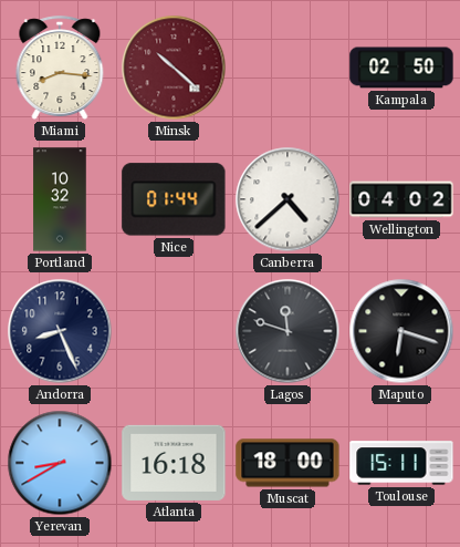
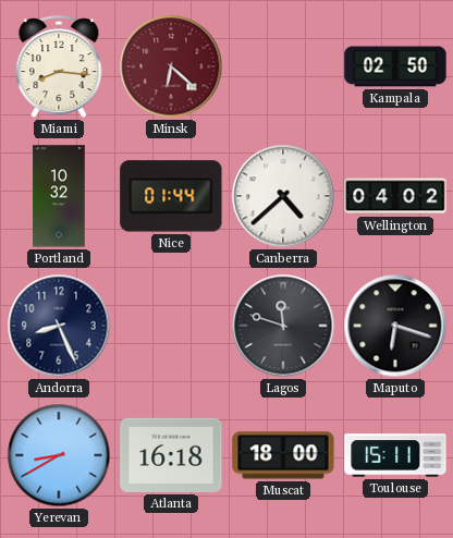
Minsk: 10:22 -> 6:22 (171, 66)
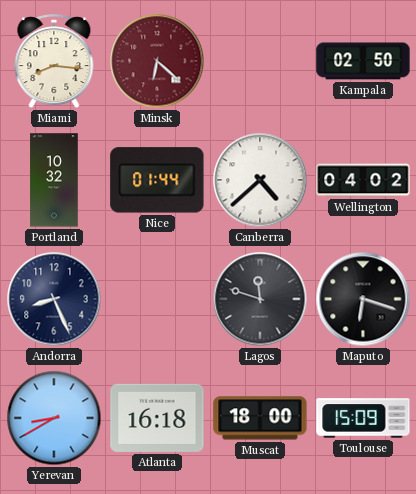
Toulouse: 15:11 -> 15:09 (363, 418)
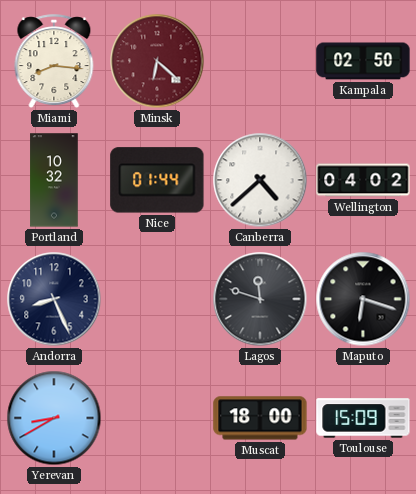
Atlanta: 16:18 -> none (157, 418)
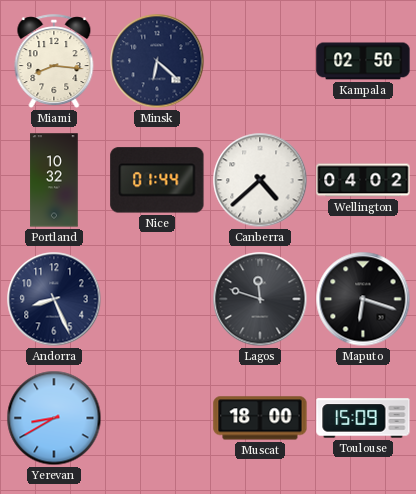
Minsk dial: burgundy -> navy (157, 61)
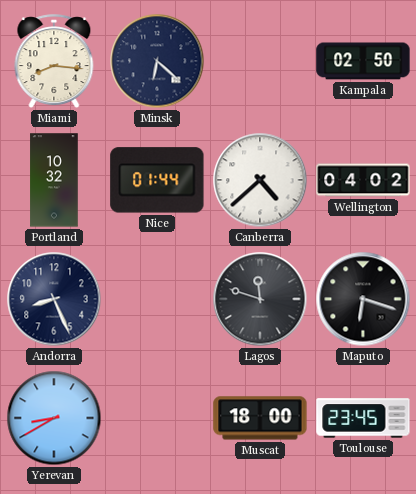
Toulouse: 15:09 -> 23:45 (363, 418)
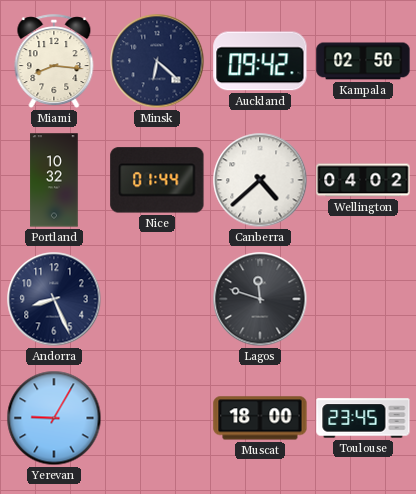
Auckland: none -> 09:42 (260, 61)
Maputo: 6:18 -> none (363, 299)
Yerevan: 8:40 -> 9:05 (54, 418)
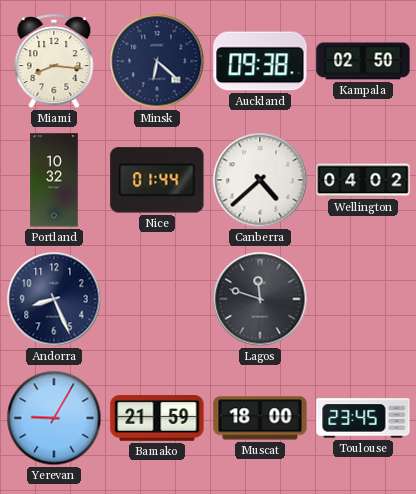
Auckland: 09:42 -> 09:38 (260, 61)
Bamako: none -> 21:59 (157, 419)
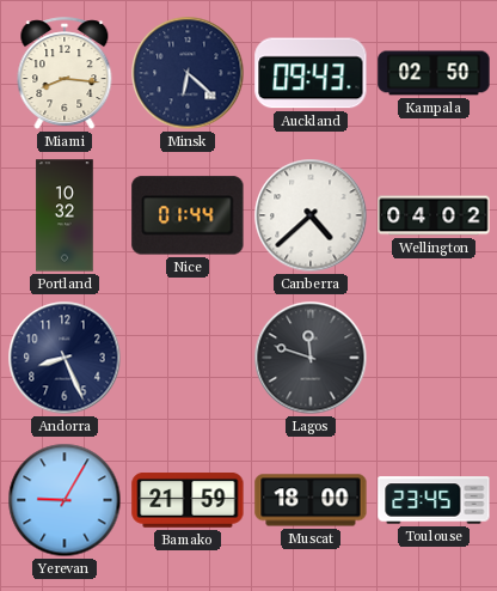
Auckland: 09:38 -> 09:43 (311, 73)
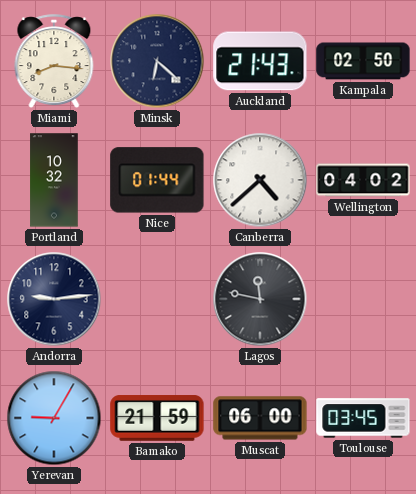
Auckland: 09:43 -> 21:43 (260, 61)
Andorra: 8:26 -> 9:14 (54, 299)
Lagos: 11:48 -> 11:47 (260, 299)
Muscat: 18:00 -> 06:00 (260, 418)
Toulouse: 23:45 -> 03:45 (363, 418)
